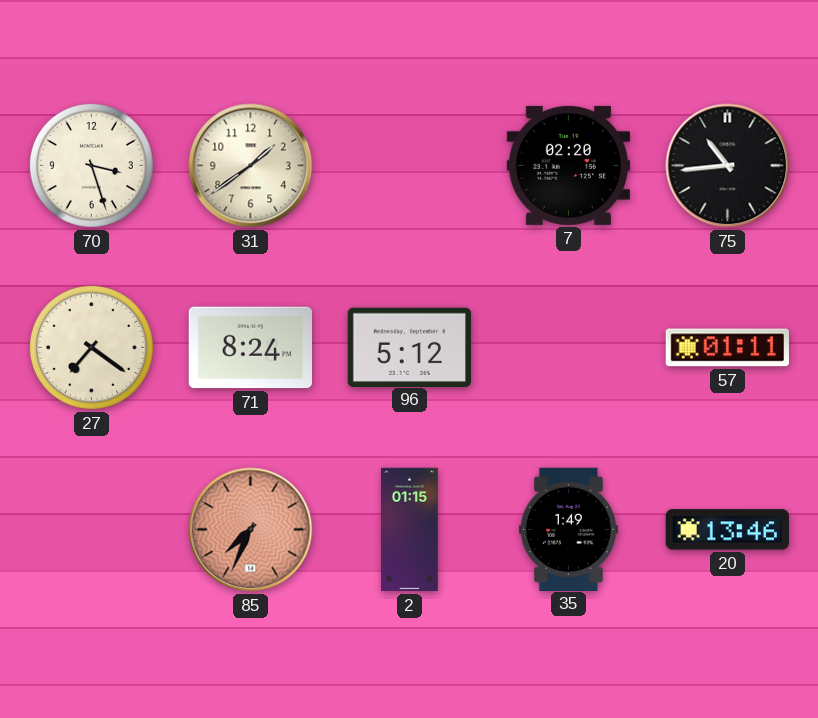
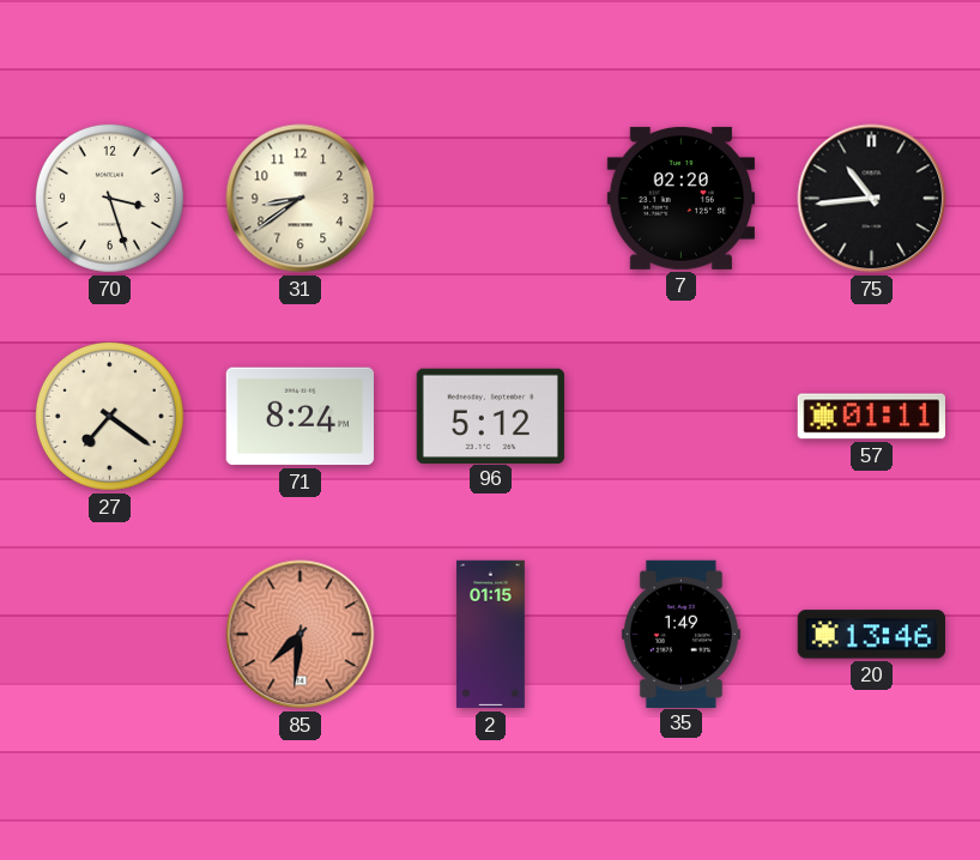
31: 1:39 -> 8:39 (301, 199)
85: 7:34 -> 7:31 (301, 635)
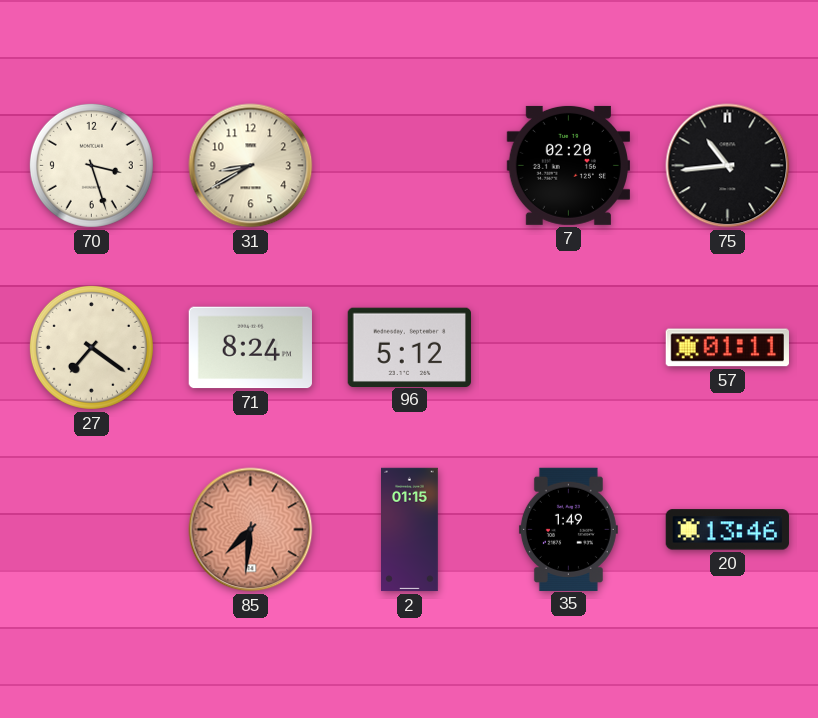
31: 8:39 -> 8:40 (251, 166)
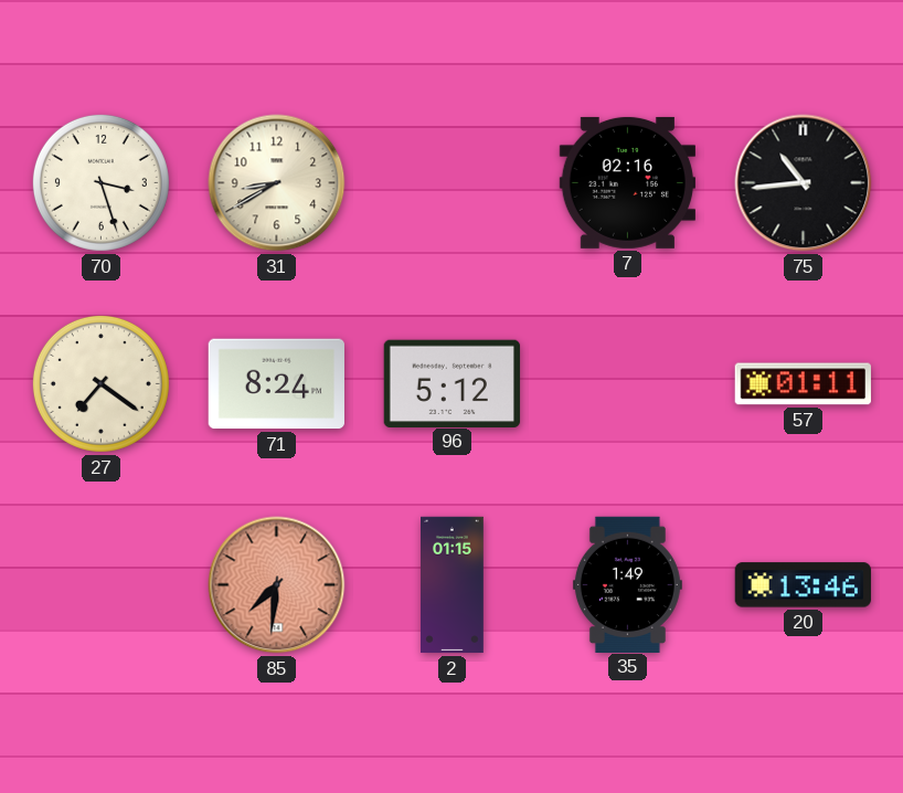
7: 02:20 -> 02:16 (627, 182)
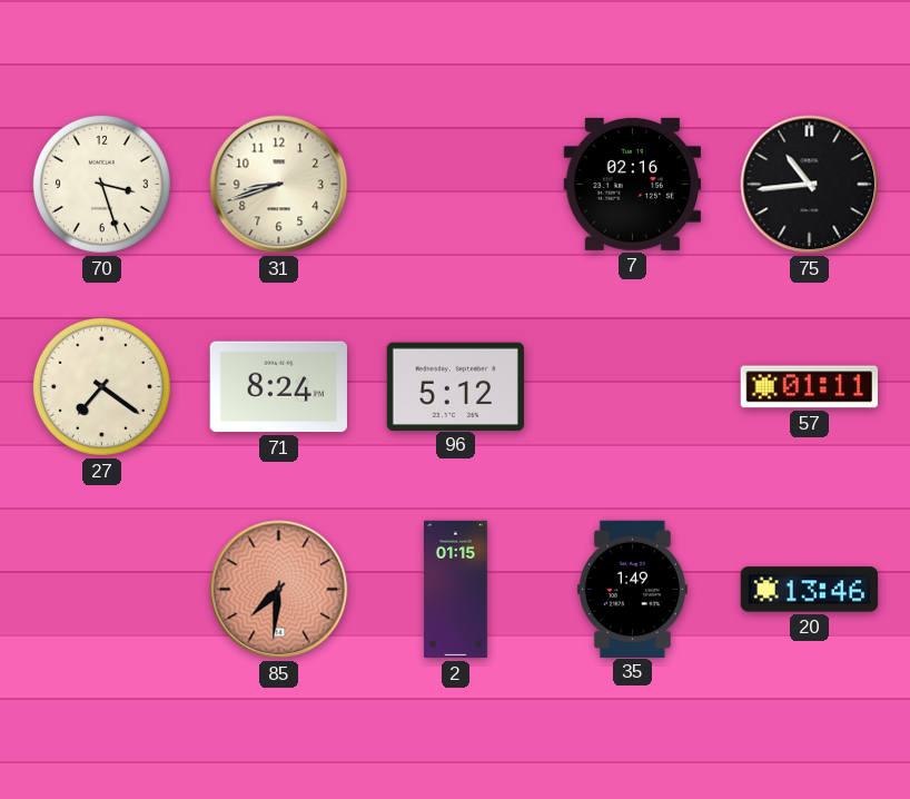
31: 8:40 -> 8:42 (279, 185)
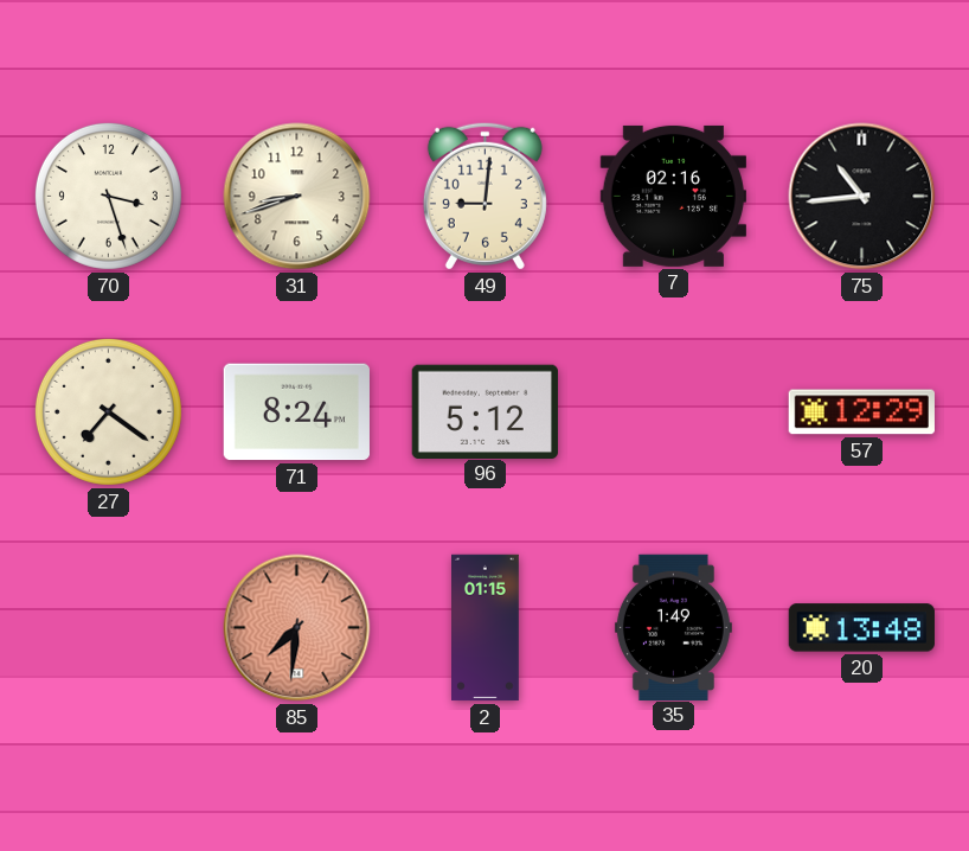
49: none -> 9:01 (484, 196)
57: 01:11 -> 12:29 (861, 412)
20: 13:46 -> 13:48 (861, 628)
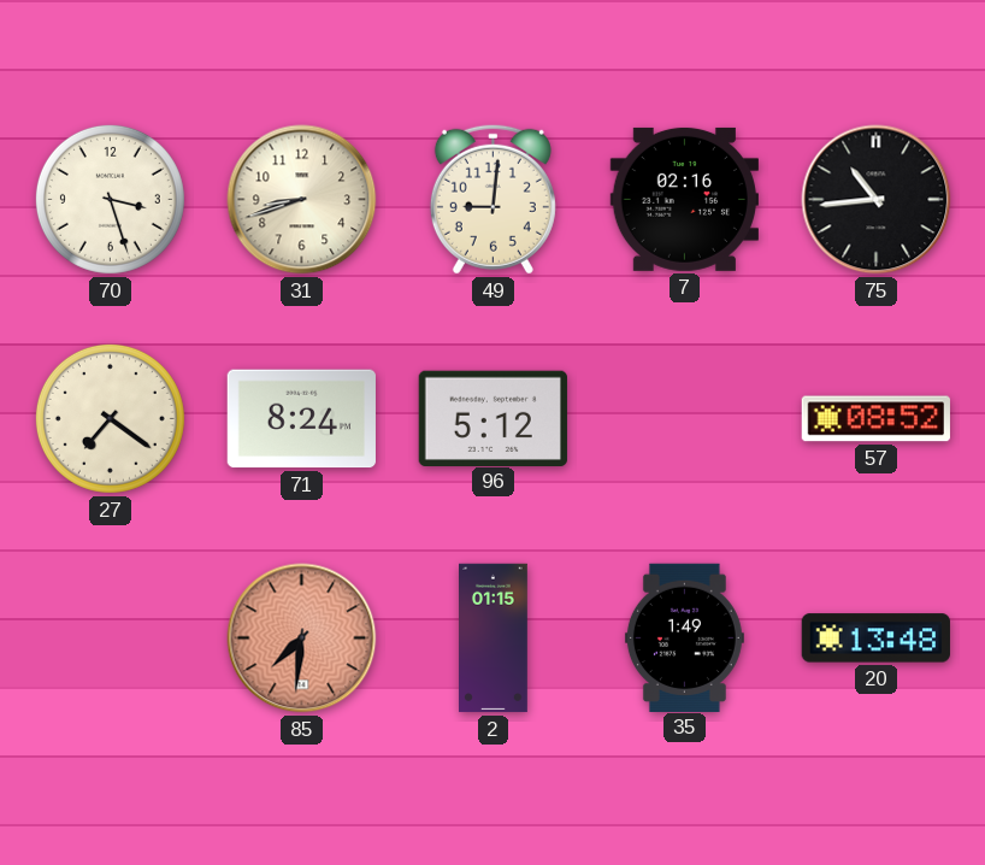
57: 12:29 -> 08:52 (875, 419)
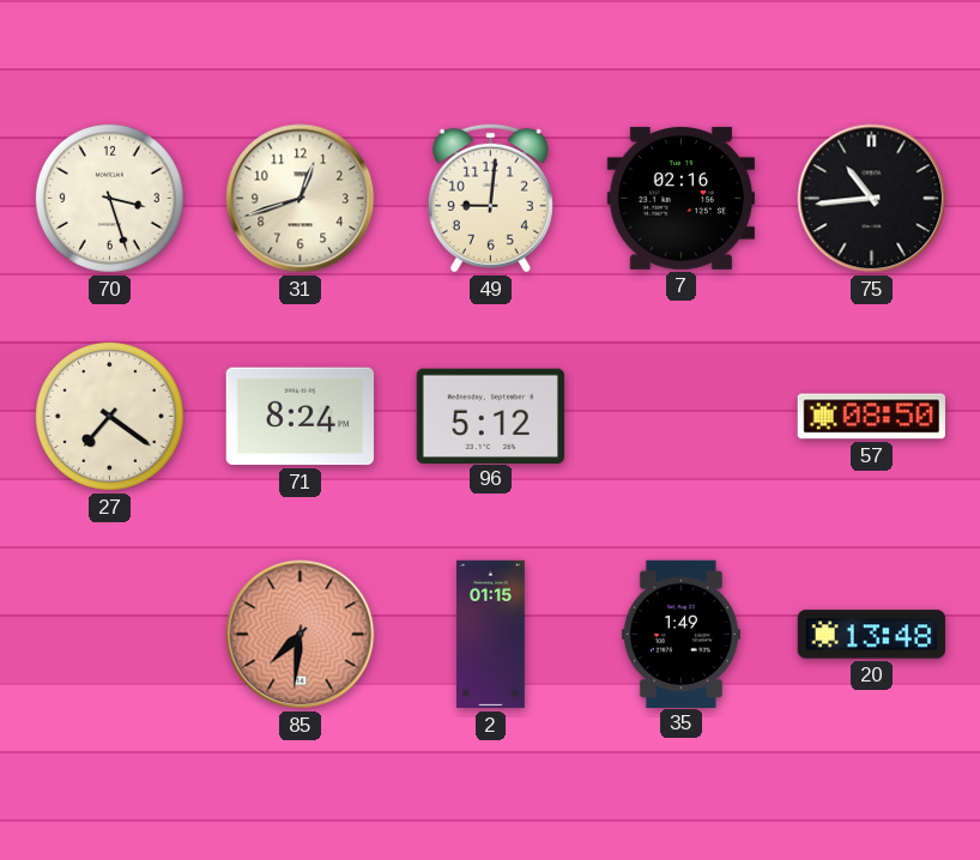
31: 8:42 -> 12:42 (301, 199)
57: 08:52 -> 08:50 (871, 417)
